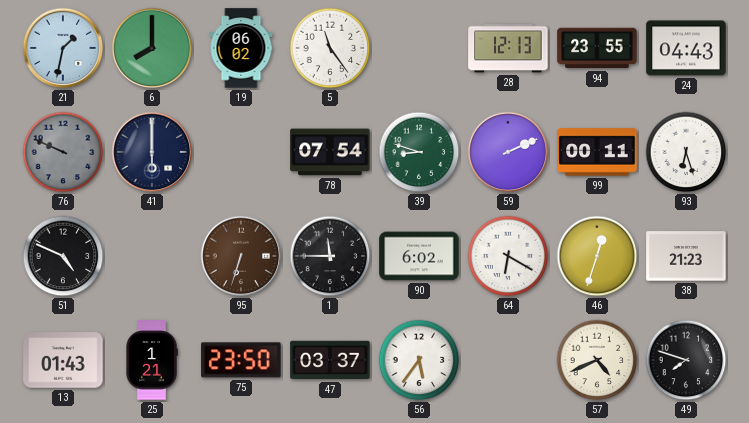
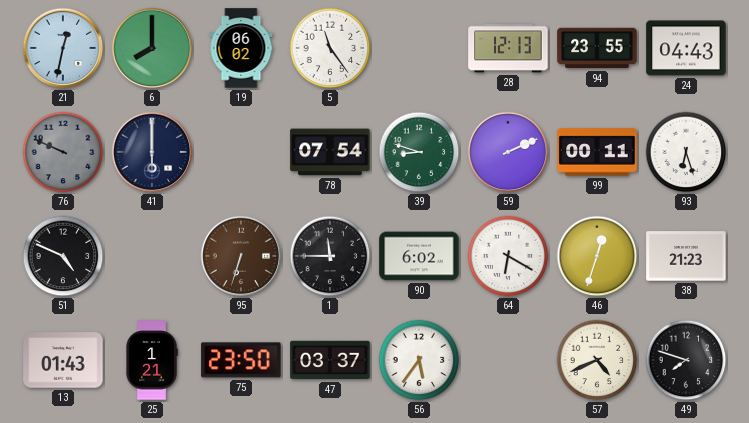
21: 1:32 -> 12:32 (63, 48)
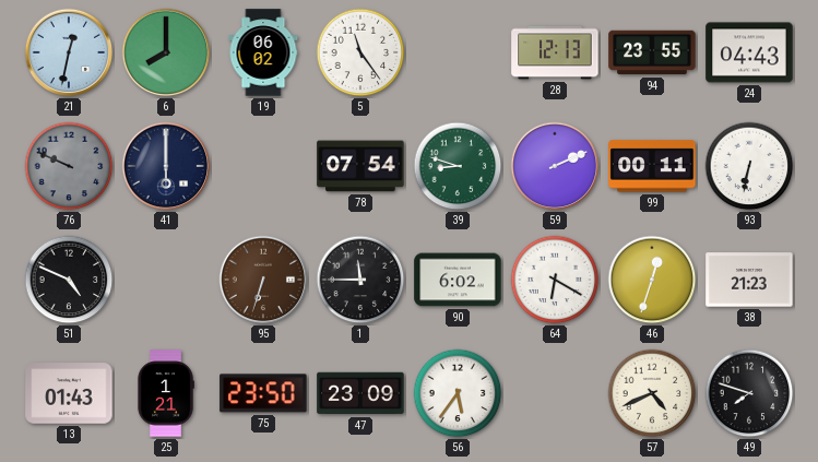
93: 6:27 -> 6:32 (749, 166)
47: 03:37 -> 23:09 (360, 393)
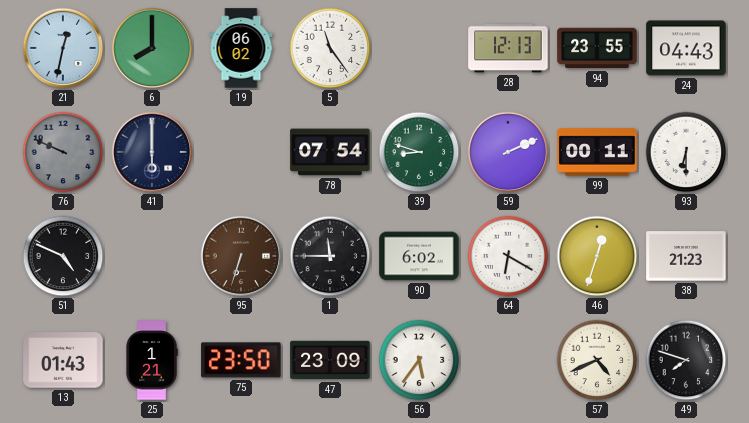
93: 6:32 -> 6:30 (686, 152)
